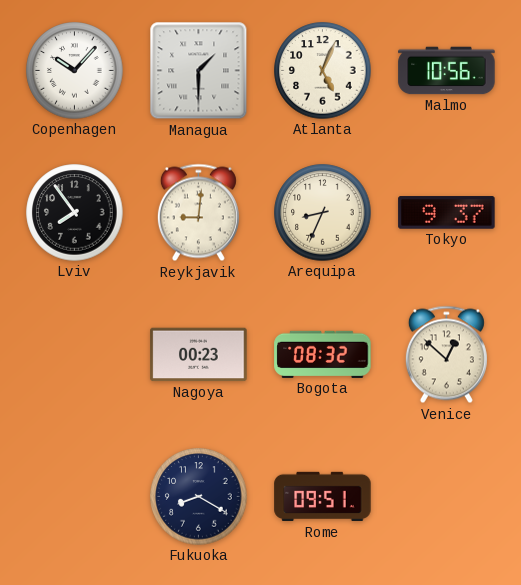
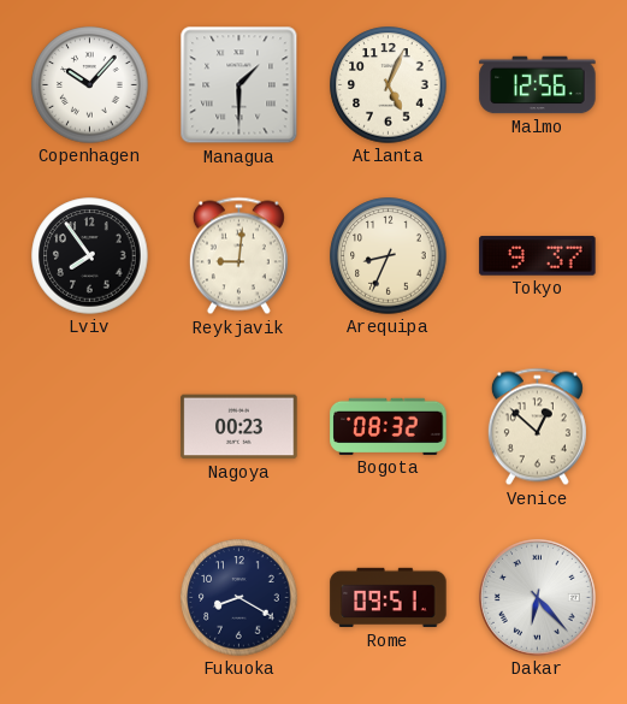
Malmo: 10:56 -> 12:56 (538, 85)
Dakar: none -> 6:23 (538, 598)
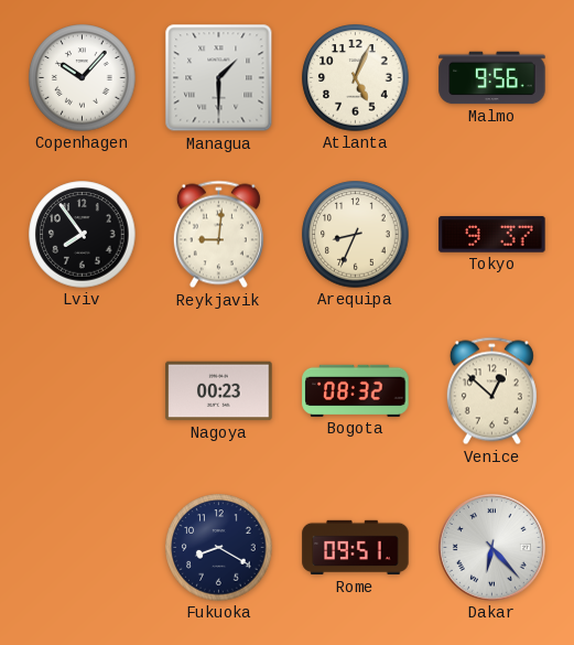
Malmo: 12:56 -> 9:56 (492, 78)
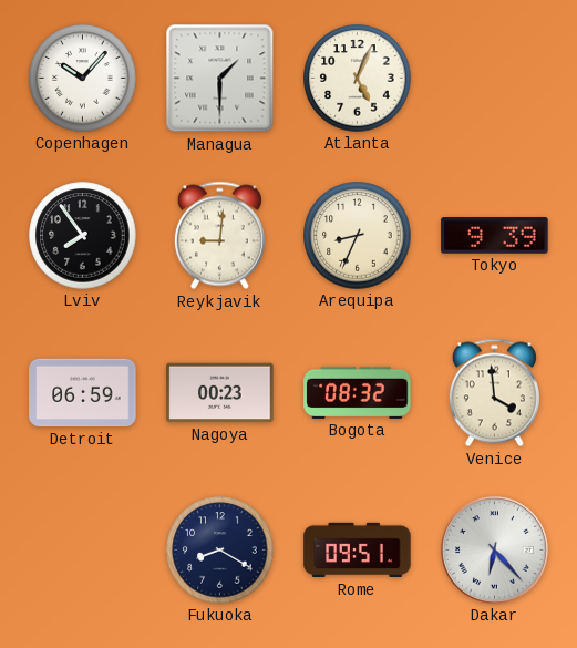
Malmo: 9:56 -> none (492, 78)
Tokyo: 9:37 -> 9:39 (495, 236)
Detroit: none -> 06:59 (83, 393)
Venice: 12:52 -> 3:59 (494, 393)
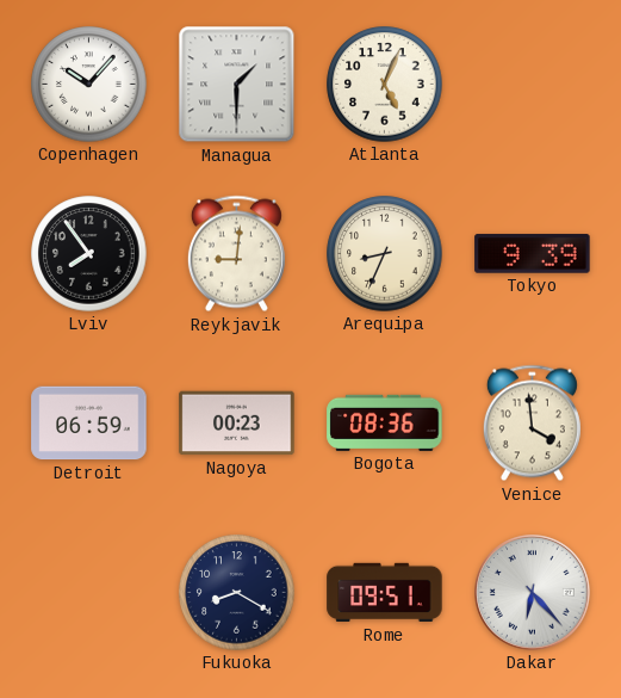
Bogota: 08:32 -> 08:36 (385, 422)
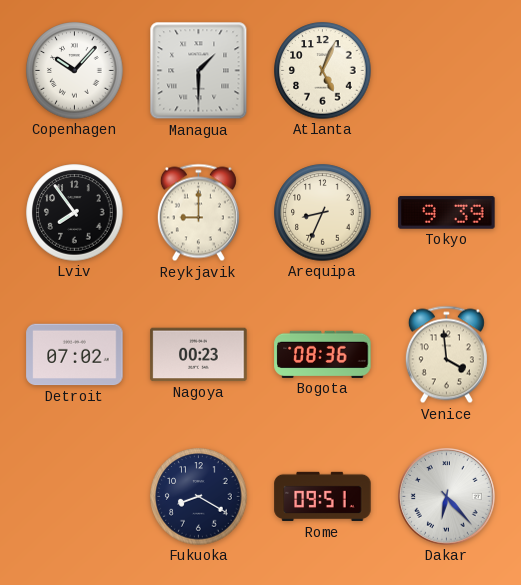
Reykjavik: 9:01 -> 9:00 (198, 213)
Detroit: 06:59 -> 07:02 (75, 355)
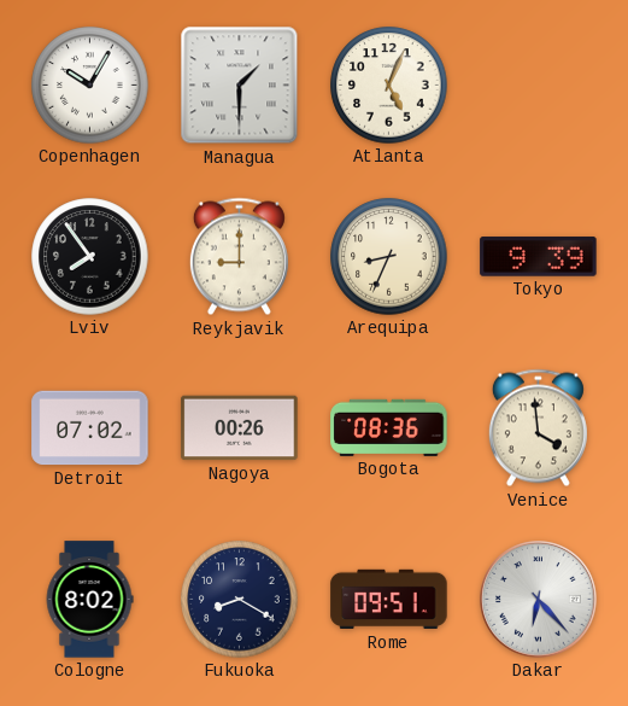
Copenhagen: 10:07 -> 10:05 (90, 86)
Nagoya: 00:23 -> 00:26 (240, 428)
Cologne: none -> 8:02 (89, 600)
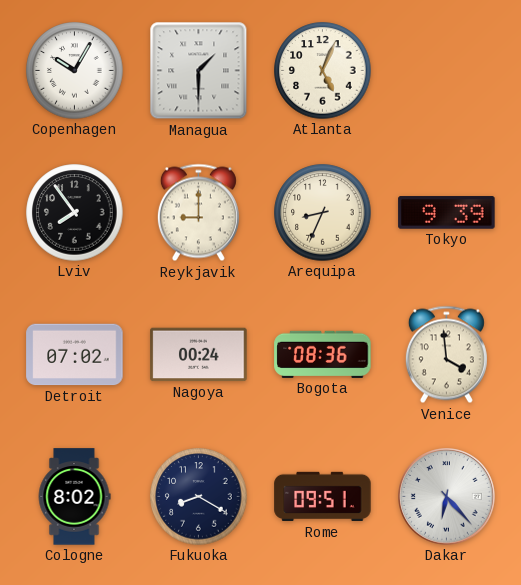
Nagoya: 00:26 -> 00:24 (199, 355)
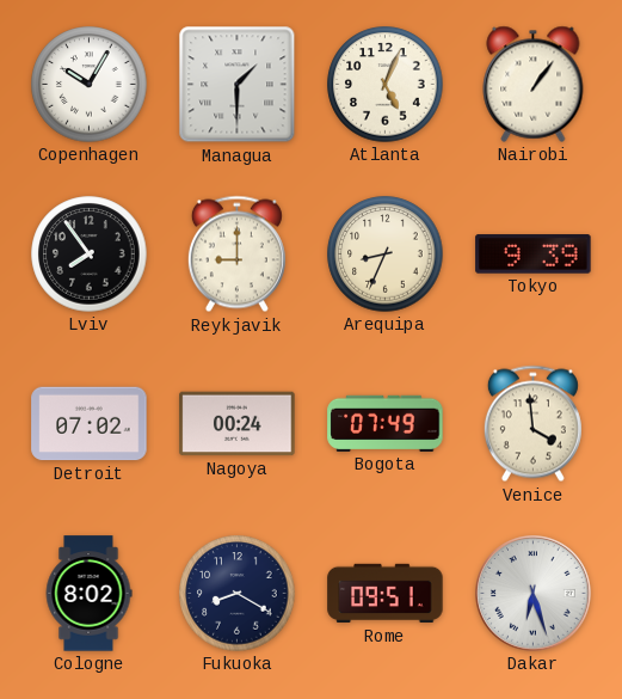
Nairobi: none -> 1:06 (534, 84)
Bogota: 08:36 -> 07:49 (386, 423)
Dakar: 6:23 -> 6:27 (534, 594)
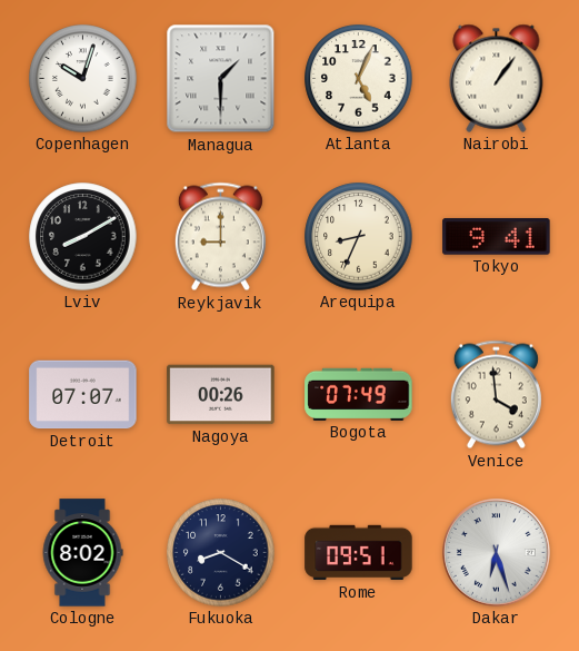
Copenhagen: 10:05 -> 10:03 (83, 79)
Lviv: 7:54 -> 8:10 (83, 237)
Tokyo: 9:39 -> 9:41 (497, 237)
Detroit: 07:02 -> 07:07 (83, 395)
Nagoya: 00:24 -> 00:26 (221, 395)
